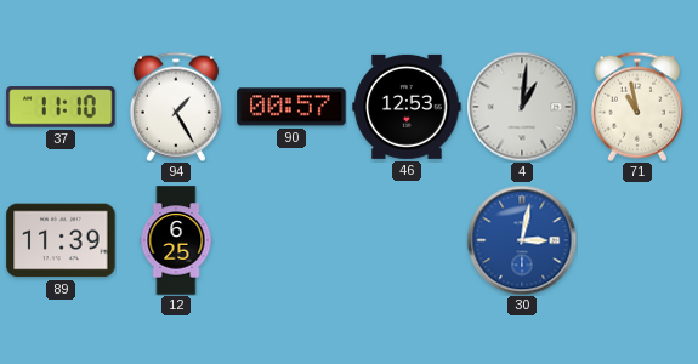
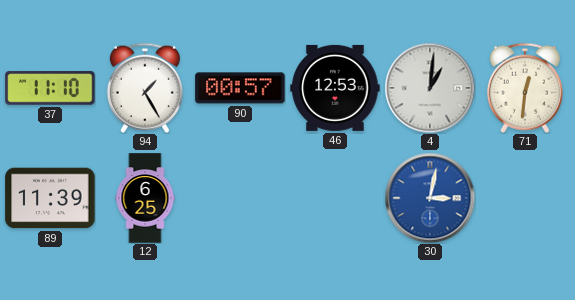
71: 10:58 -> 12:31 (525, 88)
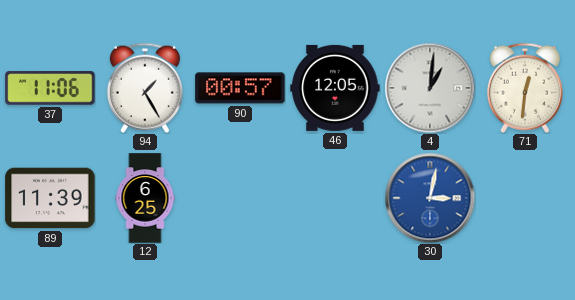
37: 11:10 -> 11:06 (50, 88)
46: 12:53 -> 12:05 (335, 88)
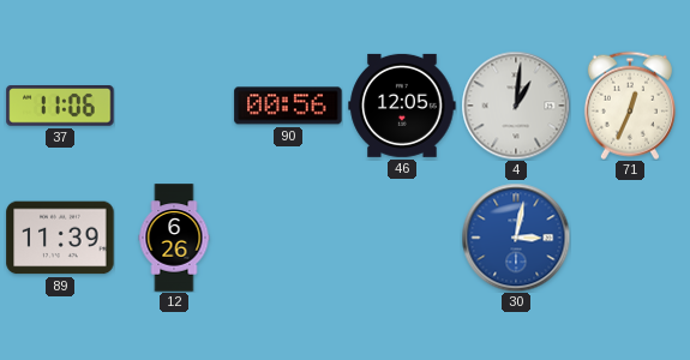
94: 1:25 -> none (145, 88)
90: 00:57 -> 00:56 (288, 106)
71: 12:31 -> 12:34 (630, 106)
12: 6:25 -> 6:26 (174, 238)
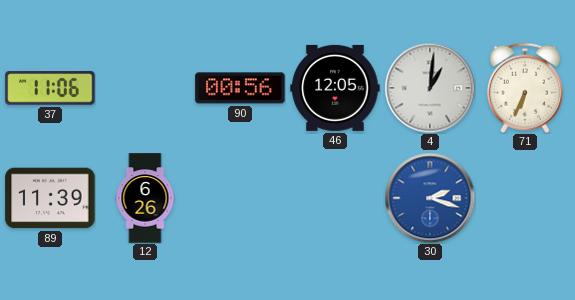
71: 12:34 -> 6:34 (525, 88)
30: 3:02 -> 2:18 (430, 198)
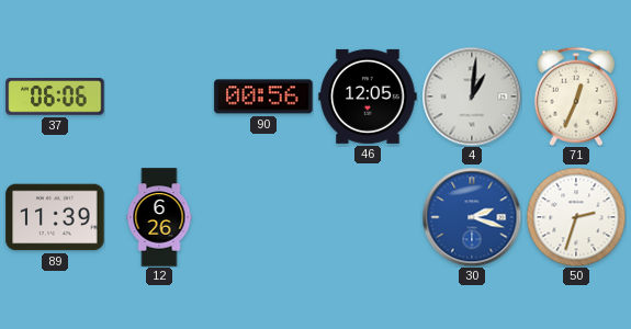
37: 11:06 -> 06:06 (55, 97)
71: 6:34 -> 12:34 (576, 97)
50: none -> 2:33 (576, 217)
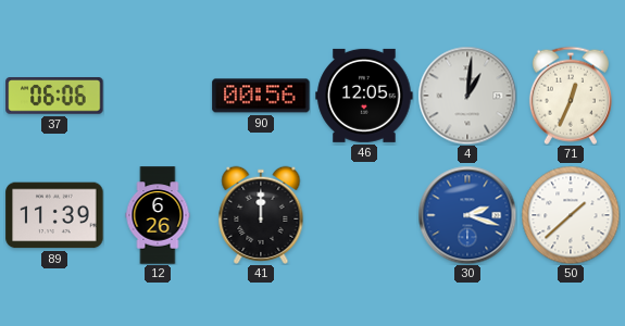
41: none -> 12:00 (261, 215)
50: 2:33 -> 1:38 (571, 215)
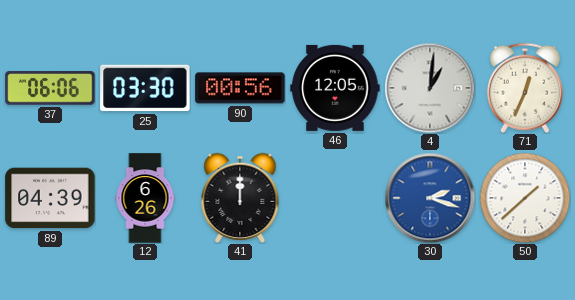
25: none -> 03:30 (145, 88)
89: 11:39 -> 04:39 (50, 198)
